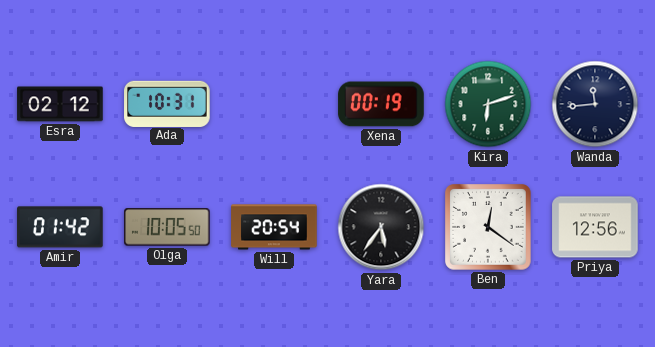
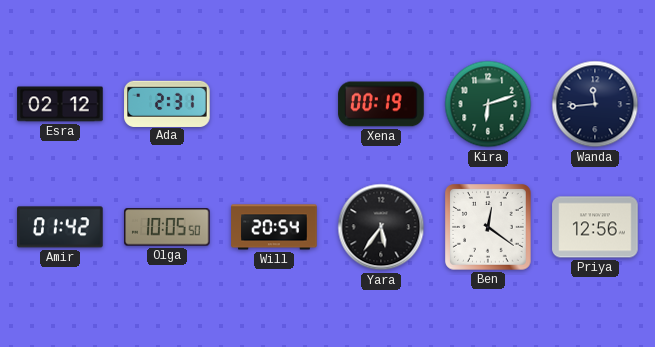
Ada: 10:31 -> 2:31 (167, 103)
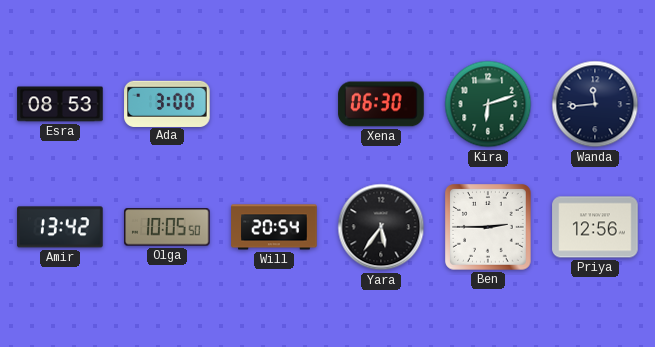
Esra: 02:12 -> 08:53 (60, 104)
Ada: 2:31 -> 3:00 (167, 103)
Xena: 00:19 -> 06:30 (381, 104)
Amir: 01:42 -> 13:42 (60, 227)
Ben: 12:21 -> 2:45 (488, 227)
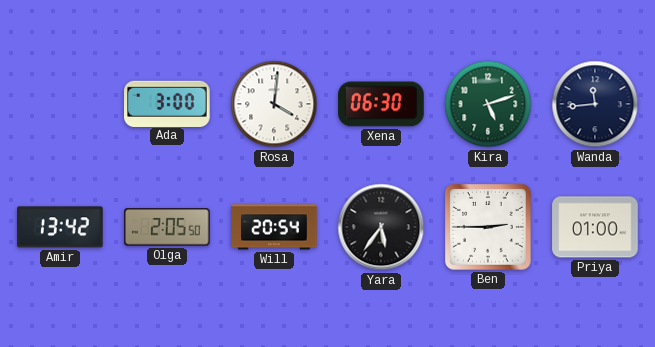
Esra: 08:53 -> none (60, 104)
Rosa: none -> 4:01 (274, 104)
Kira: 6:12 -> 5:12 (488, 104)
Olga: 10:05 -> 2:05 (167, 227)
Priya: 12:56 -> 01:00 (595, 227)
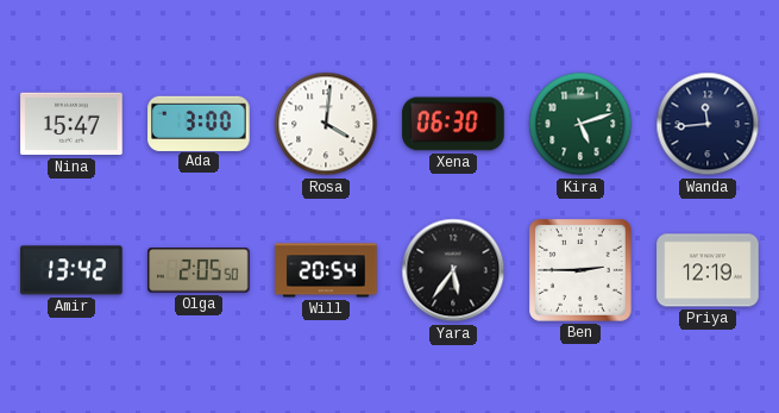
Nina: none -> 15:47 (71, 124)
Priya: 01:00 -> 12:19 (708, 270)
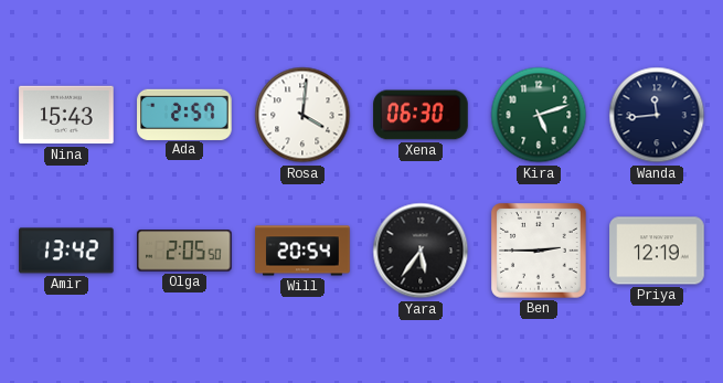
Nina: 15:47 -> 15:43 (66, 115)
Ada: 3:00 -> 2:57 (184, 114)
